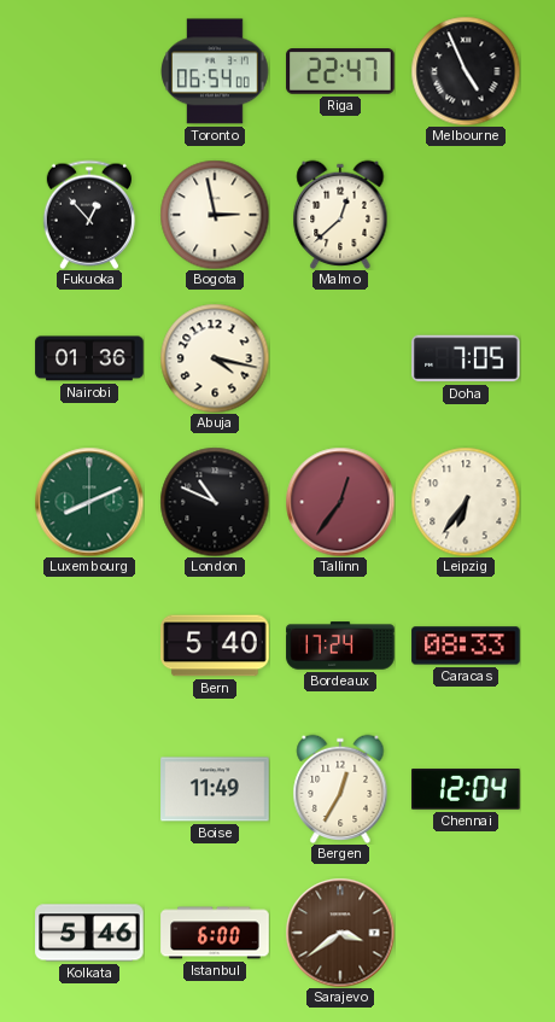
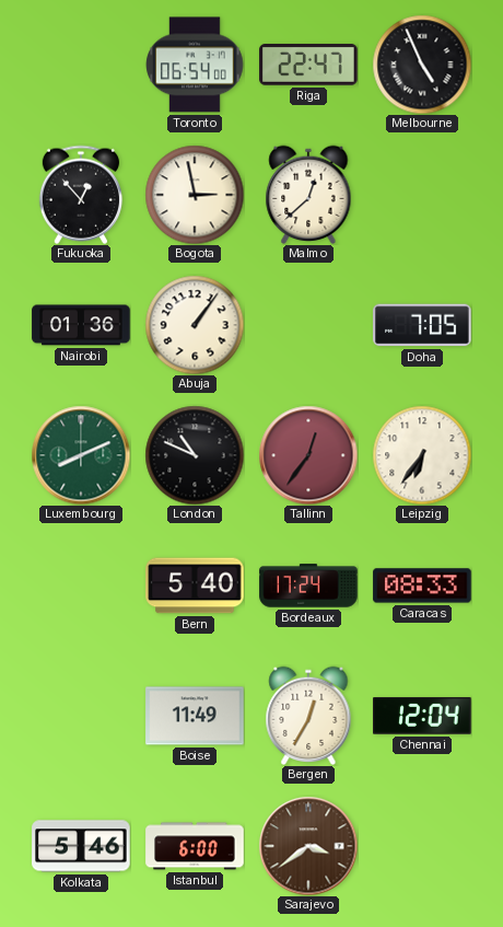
Abuja: 4:17 -> 1:06 (195, 325)
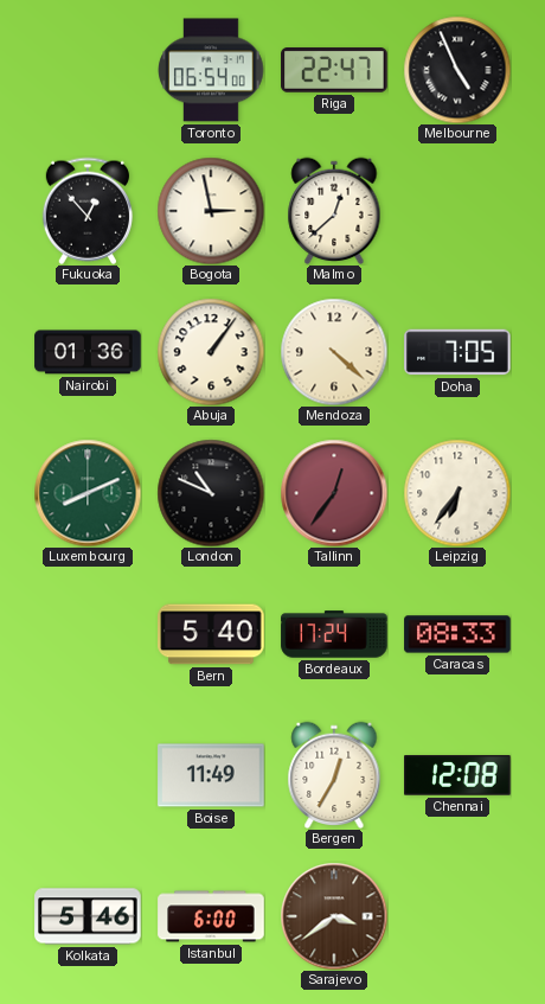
Mendoza: none -> 4:22 (334, 352)
Chennai: 12:04 -> 12:08 (457, 775)
